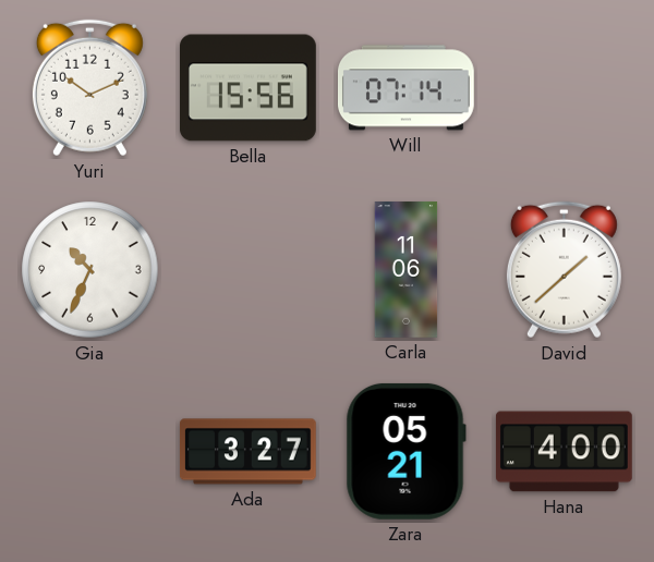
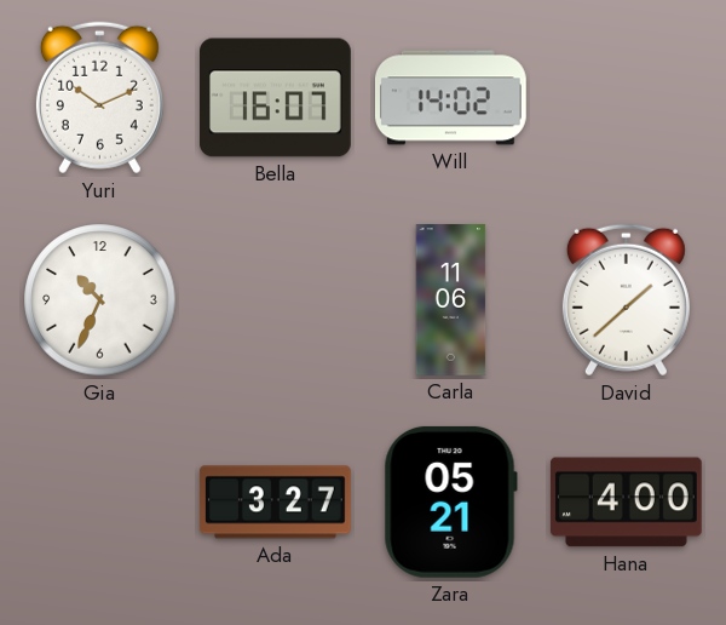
Bella: 15:56 -> 16:07 (276, 98)
Will: 07:14 -> 14:02 (450, 98)
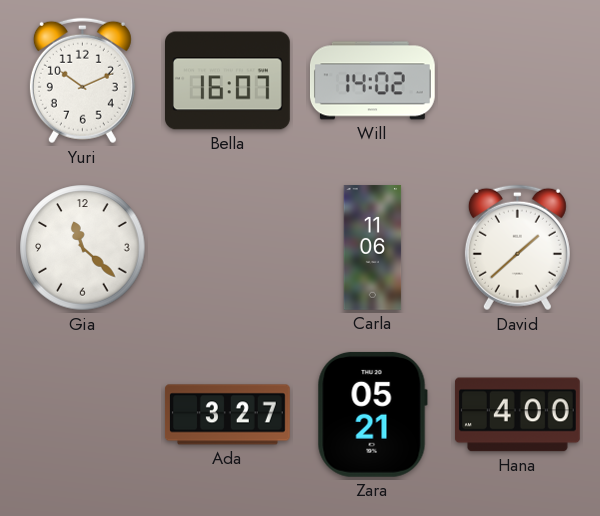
Gia: 10:34 -> 11:22 (83, 248)
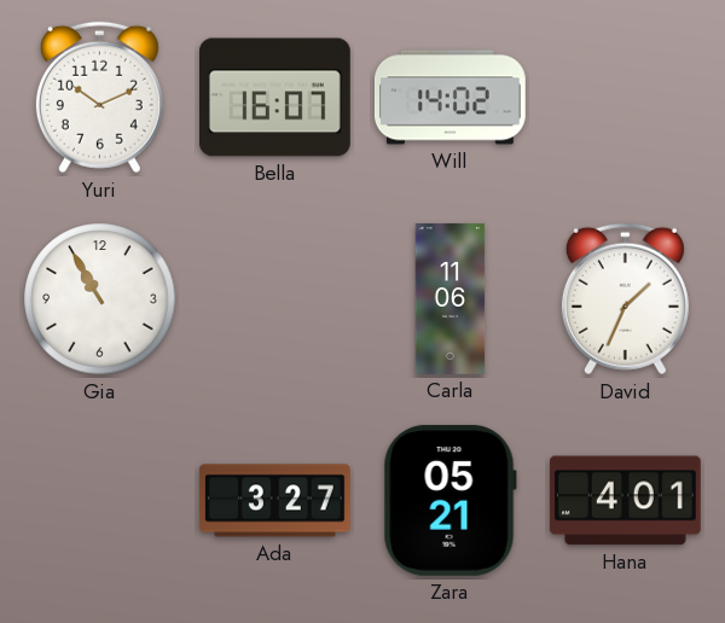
Gia: 11:22 -> 10:55 (100, 299)
David: 1:38 -> 1:34 (625, 299)
Hana: 4:00 -> 4:01 (625, 501)
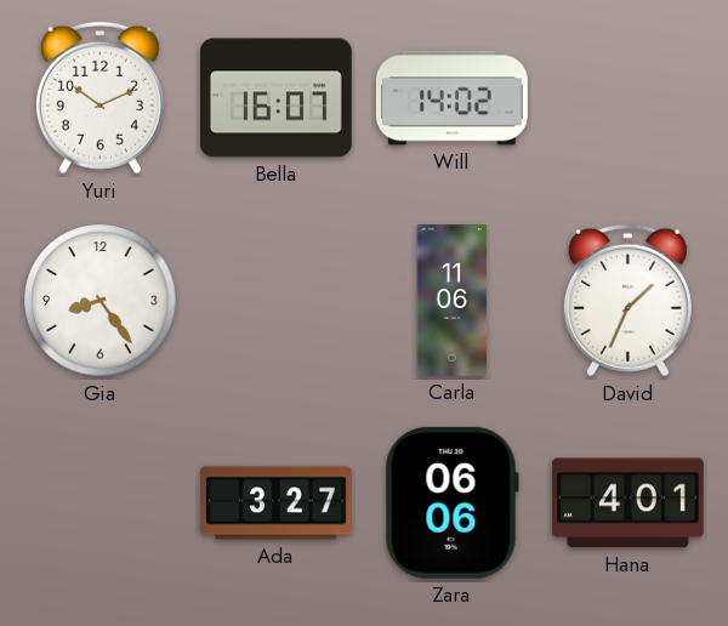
Gia: 10:55 -> 8:24 (101, 301)
Zara: 05:21 -> 06:06 (451, 502)
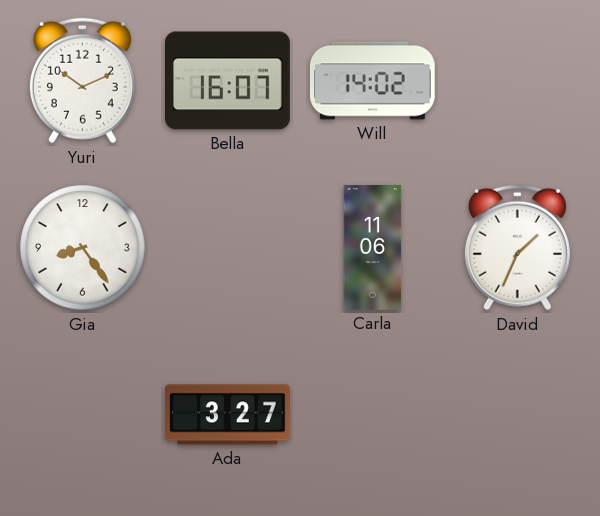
Zara: 06:06 -> none (451, 502)
Hana: 4:01 -> none (627, 503)
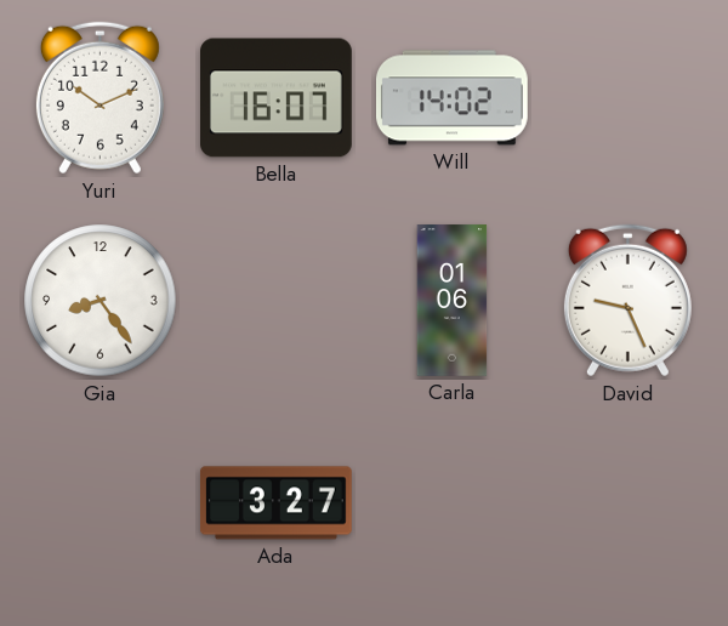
Carla: 11:06 -> 01:06 (453, 301)
David: 1:34 -> 9:26 (627, 301)
